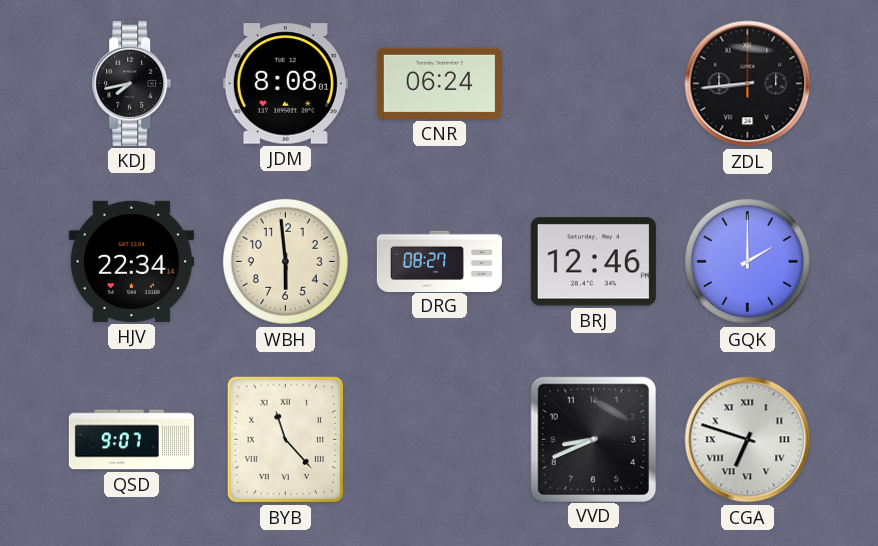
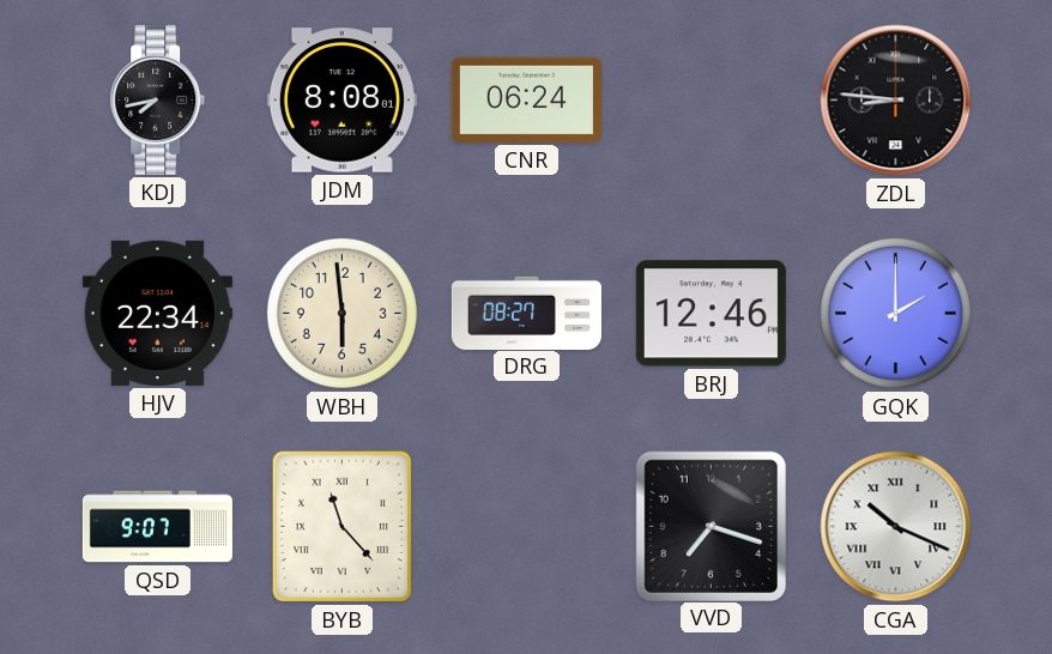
ZDL: 8:44 -> 8:46 (896, 101)
VVD: 8:41 -> 7:18 (711, 526)
CGA: 6:48 -> 10:19 (896, 527)
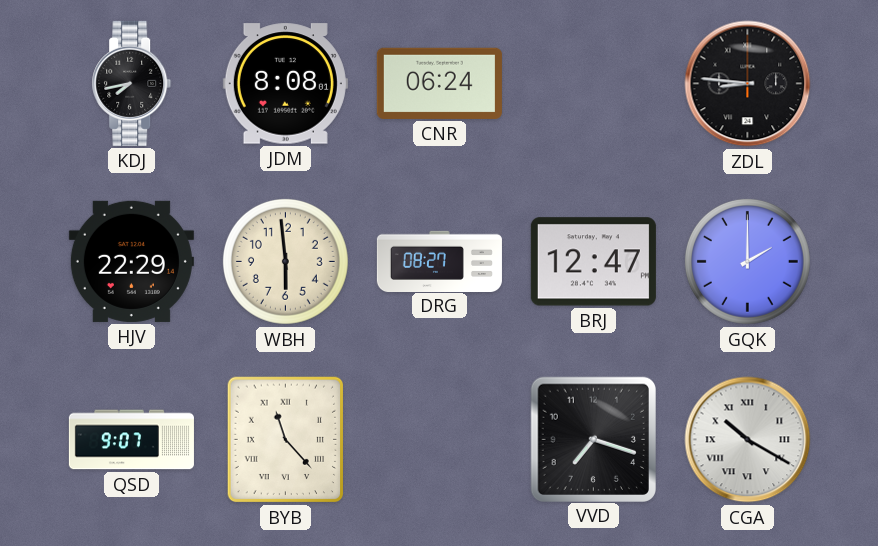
HJV: 22:34 -> 22:29 (131, 261)
BRJ: 12:46 -> 12:47 (593, 262)
CGA: 10:19 -> 10:20 (748, 440)
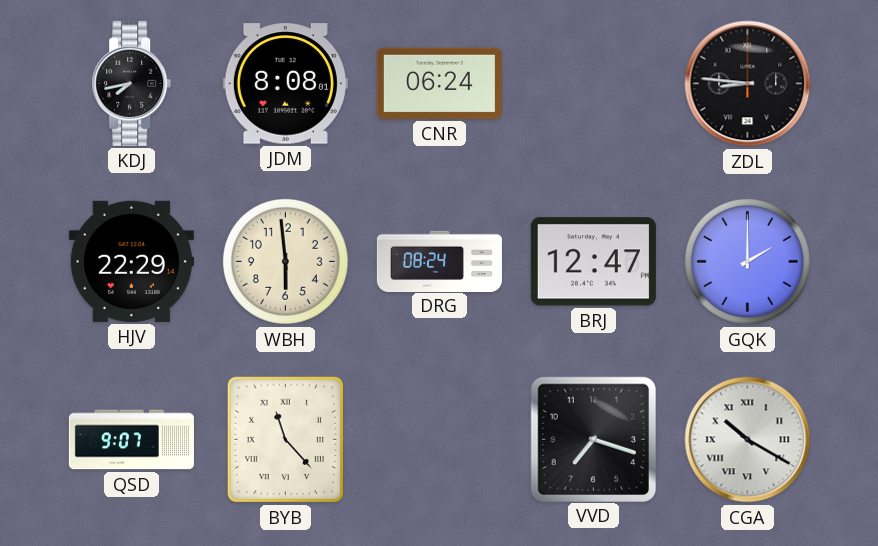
DRG: 08:27 -> 08:24 (439, 261)
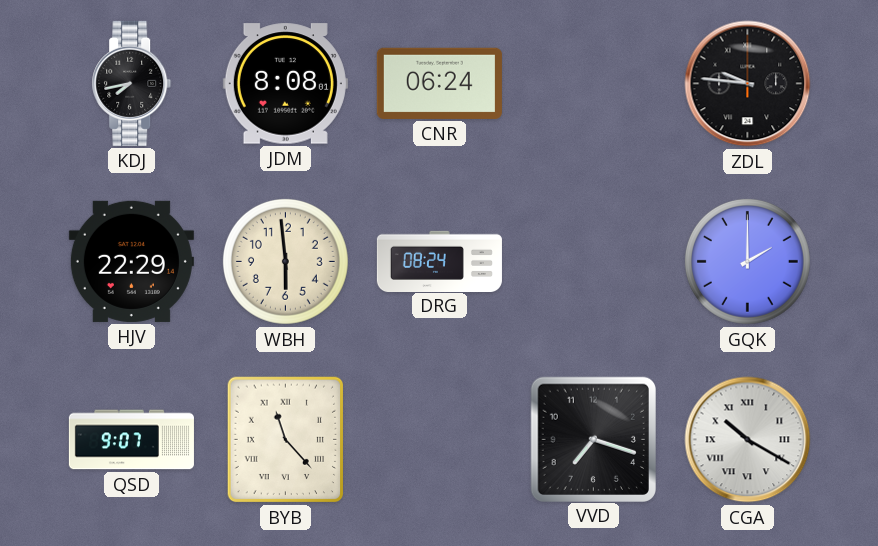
ZDL: 8:46 -> 9:46 (748, 84)
BRJ: 12:47 -> none (593, 262)
